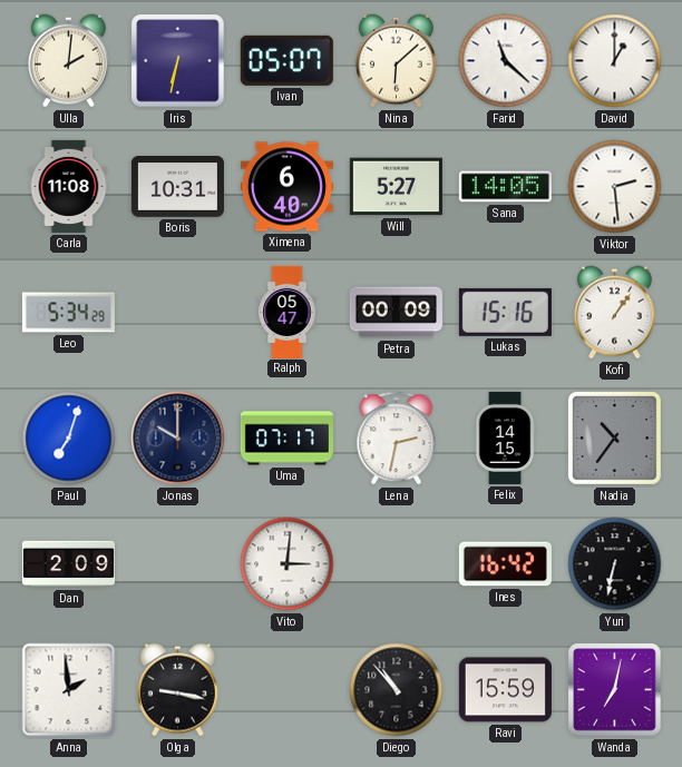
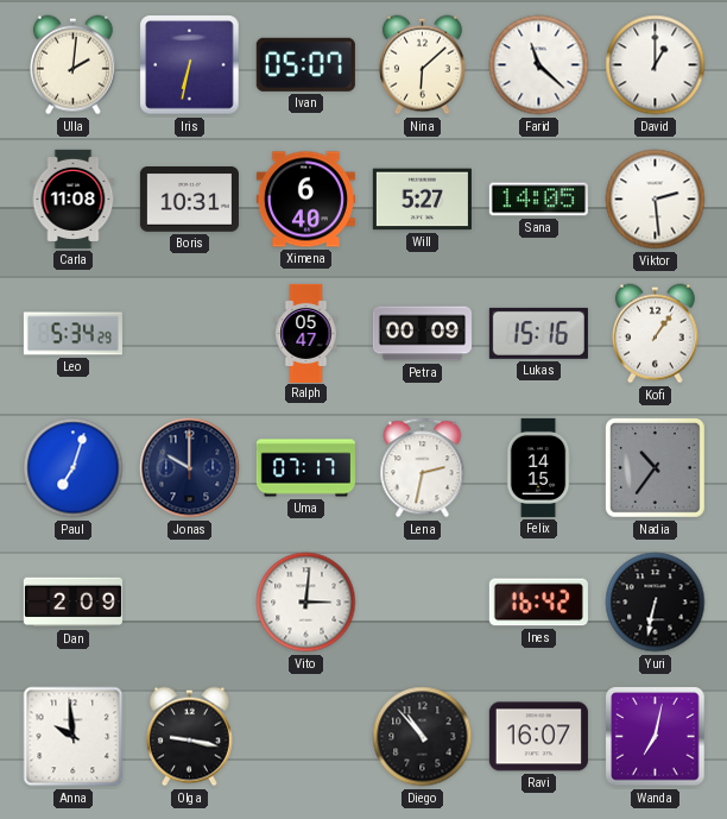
Anna: 1:59 -> 9:59 (74, 737)
Ravi: 15:59 -> 16:07 (538, 737)
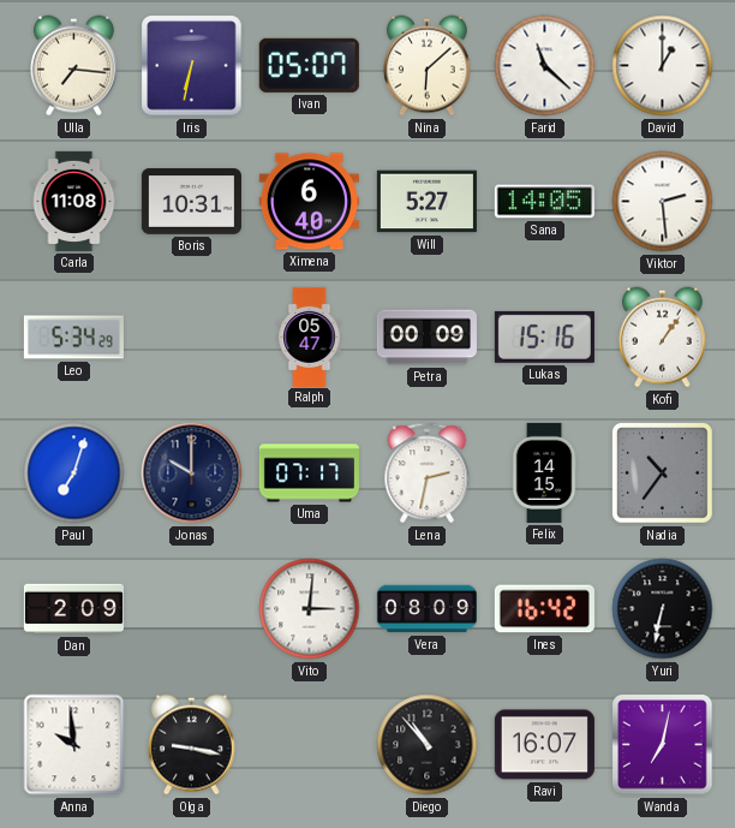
Ulla: 2:01 -> 7:16 (73, 66)
Vera: none -> 08:09 (426, 609)
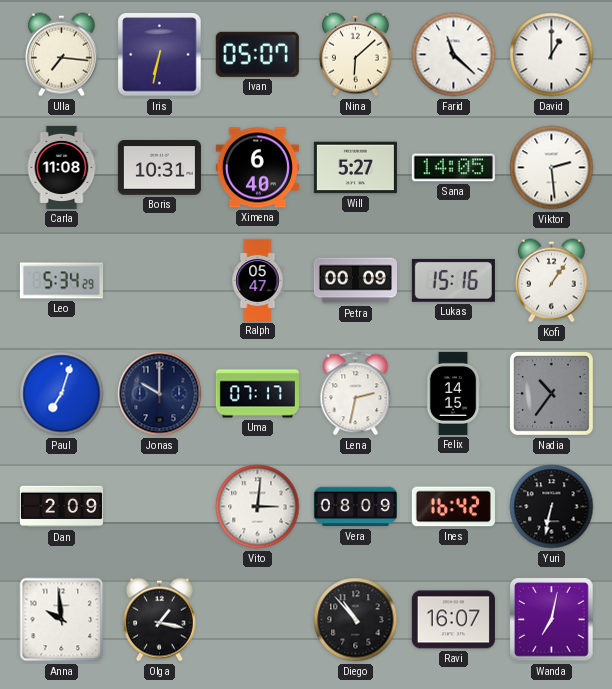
Olga: 9:17 -> 1:17 (159, 620)
